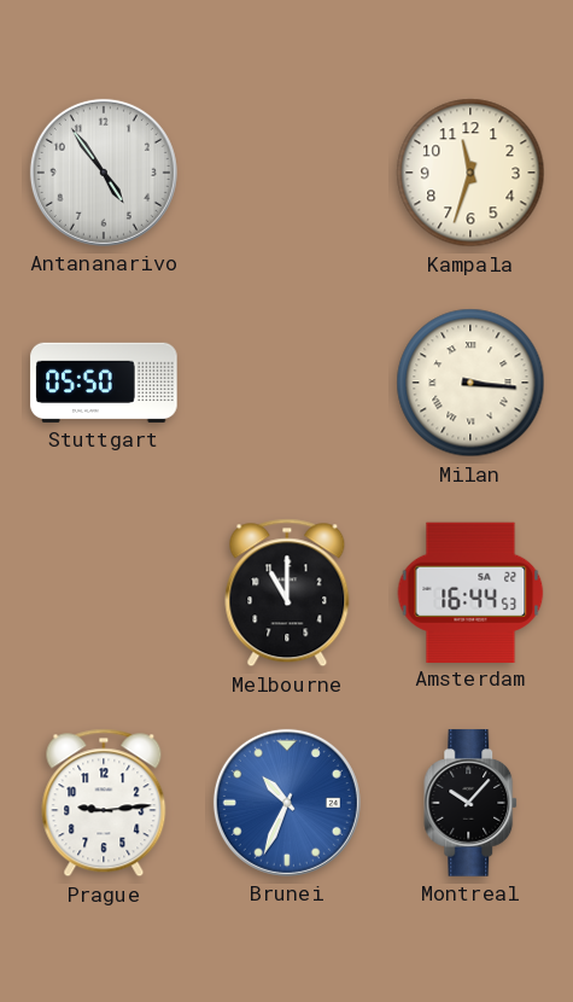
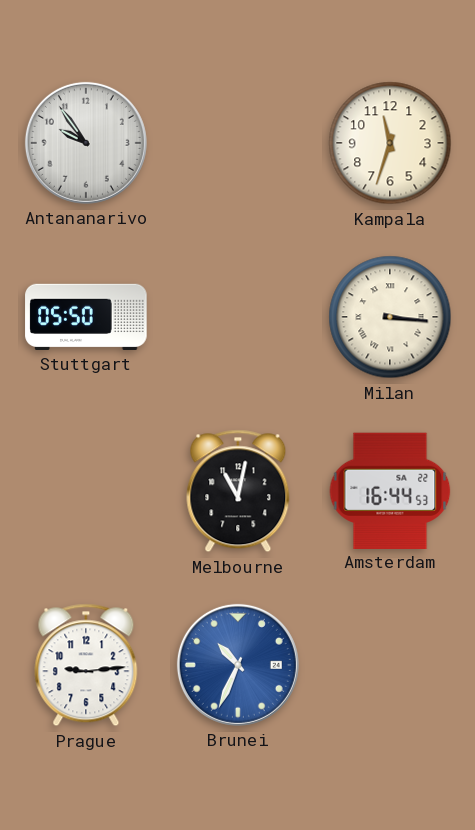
Antananarivo: 4:54 -> 9:54 (86, 143)
Melbourne: 11:00 -> 11:02 (238, 491)
Montreal: 10:07 -> none (472, 803)
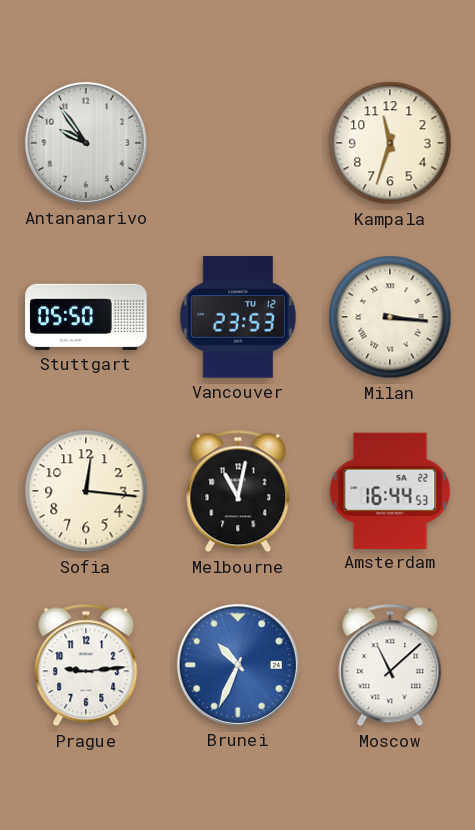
Vancouver: none -> 23:53 (238, 317)
Sofia: none -> 12:16 (86, 491)
Moscow: none -> 11:08 (390, 665)
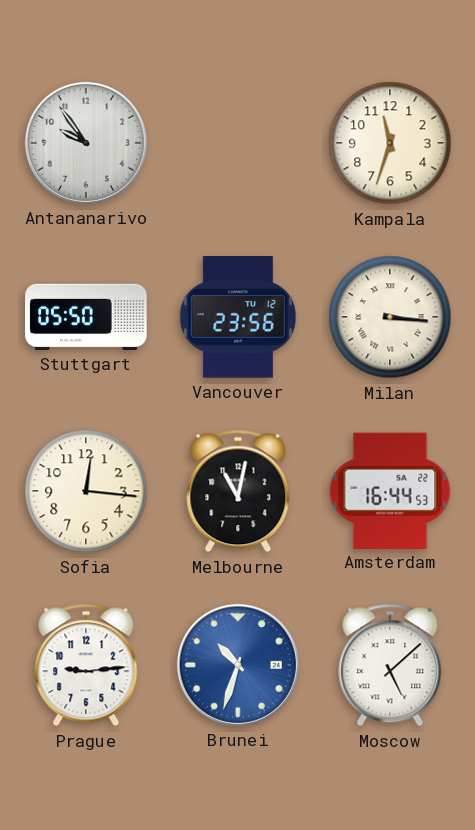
Vancouver: 23:53 -> 23:56 (238, 317)
Brunei: 10:34 -> 10:33 (238, 665)
Moscow: 11:08 -> 5:08 (390, 665)
